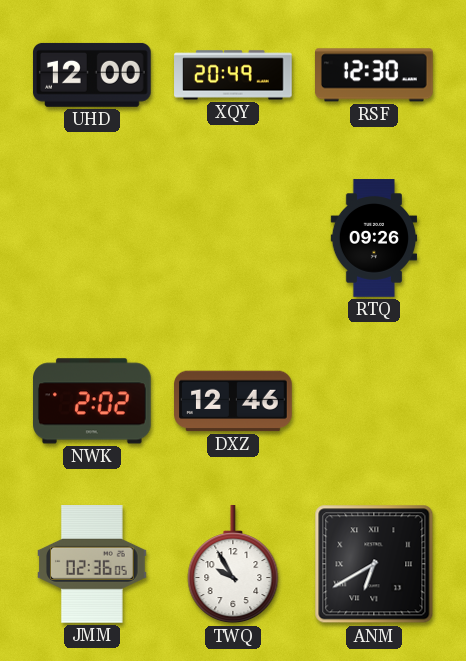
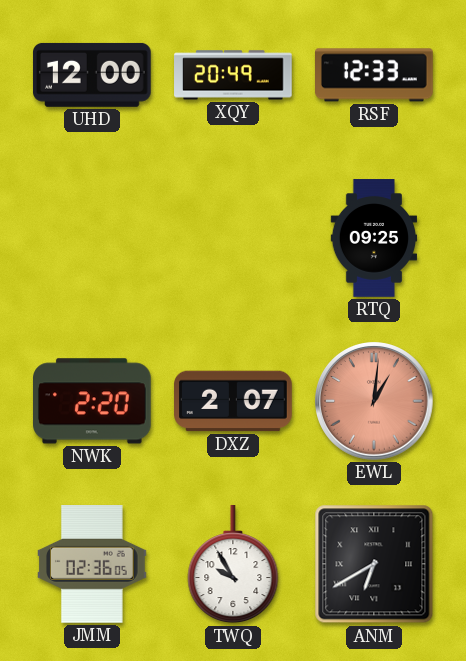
RSF: 12:30 -> 12:33 (375, 75)
RTQ: 09:26 -> 09:25 (374, 238)
NWK: 2:02 -> 2:20 (93, 401)
DXZ: 12:46 -> 2:07 (233, 401)
EWL: none -> 1:01 (375, 402)
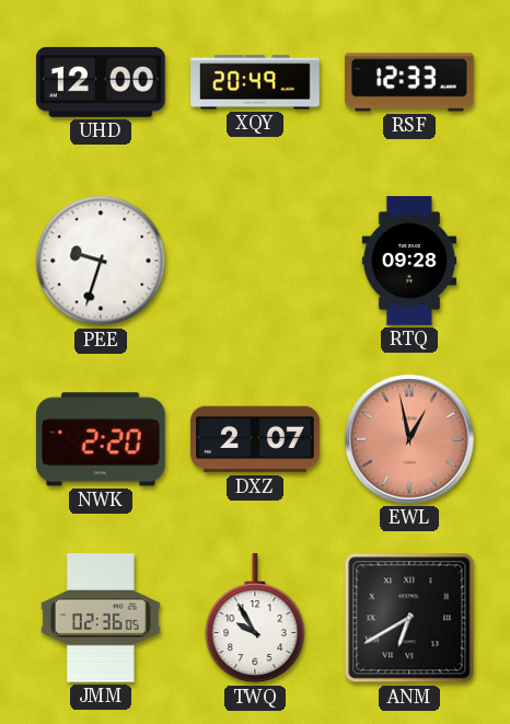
PEE: none -> 9:33 (101, 261)
RTQ: 09:25 -> 09:28 (409, 261)
EWL: 1:01 -> 12:58 (410, 440)
